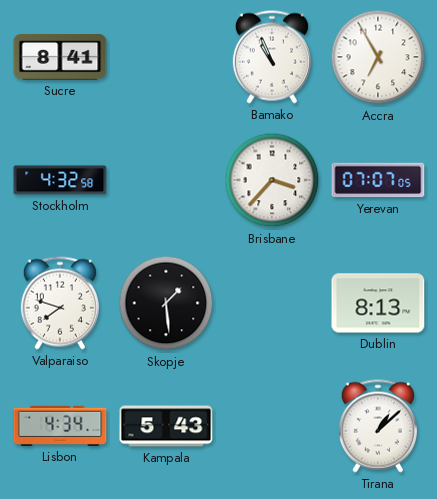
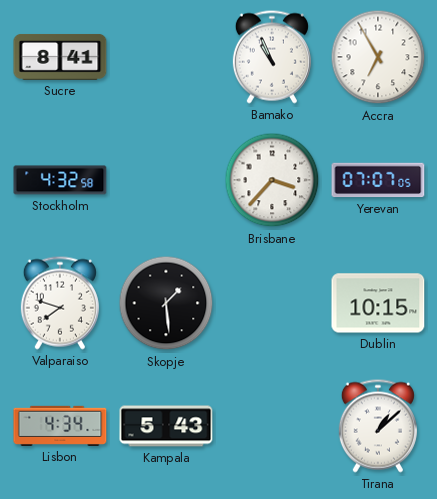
Dublin: 8:13 -> 10:15 (378, 303)
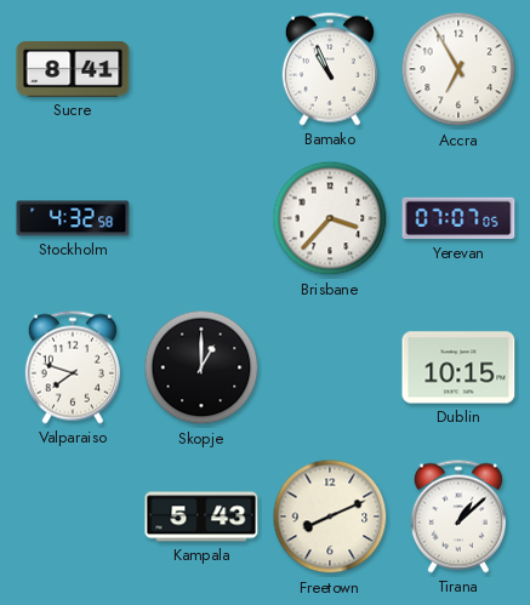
Skopje: 1:29 -> 1:00 (201, 367)
Lisbon: 4:34 -> none (60, 426)
Freetown: none -> 8:11 (330, 516)
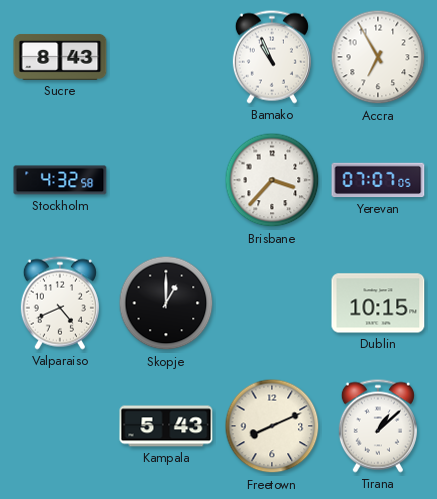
Sucre: 8:41 -> 8:43 (60, 57)
Valparaiso: 7:48 -> 4:41 (60, 303)
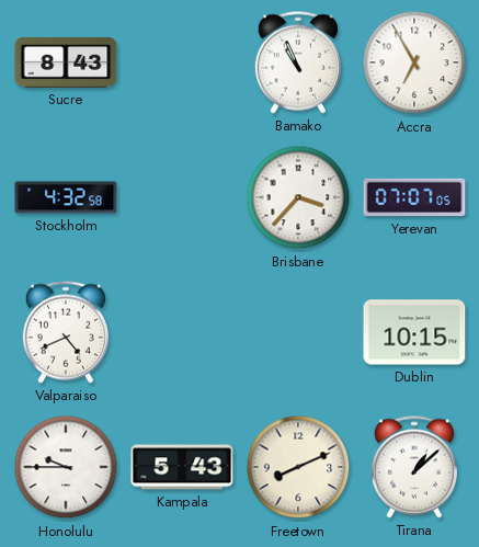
Skopje: 1:00 -> none (166, 303)
Honolulu: none -> 9:45 (66, 467)
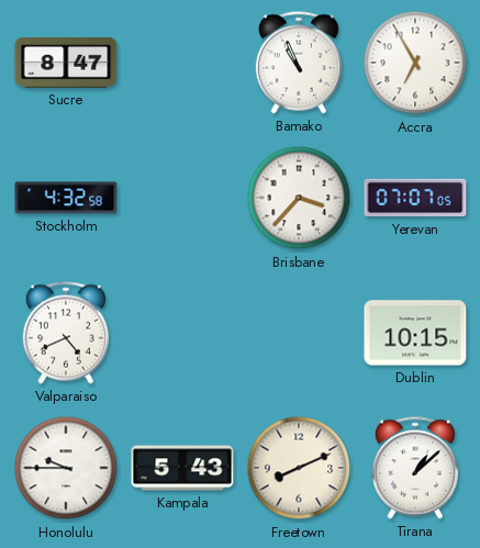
Sucre: 8:43 -> 8:47 (66, 63)
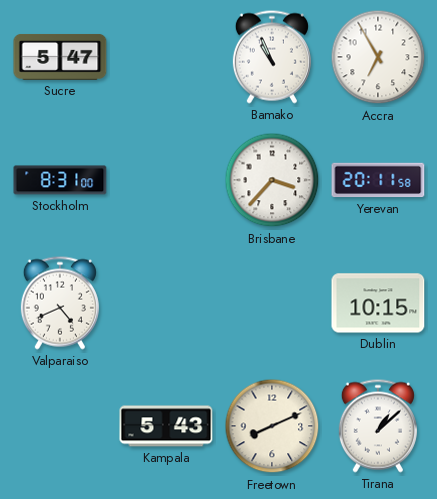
Sucre: 8:47 -> 5:47 (60, 57)
Stockholm: 4:32 -> 8:31 (60, 180)
Yerevan: 07:07 -> 20:11 (378, 180)
Honolulu: 9:45 -> none (66, 468)
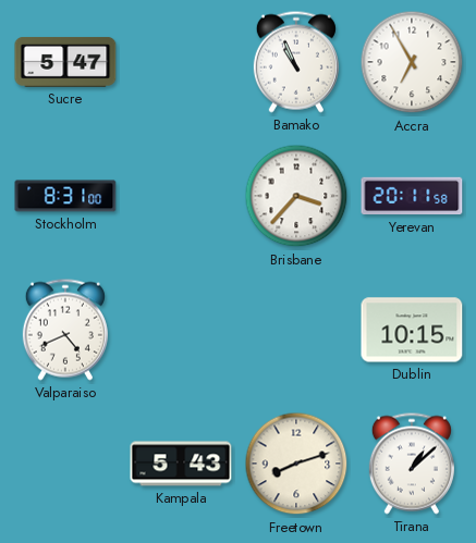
Freetown: 8:11 -> 8:12 (296, 464)
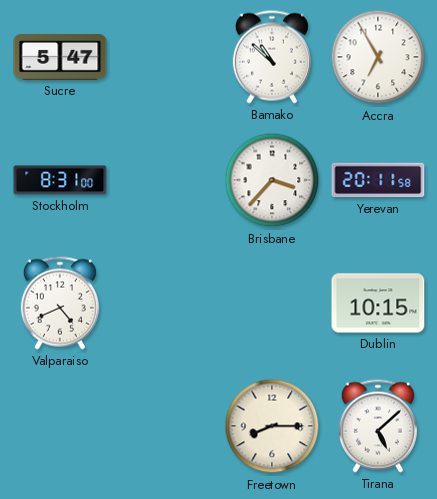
Bamako: 10:56 -> 10:52 (272, 57)
Kampala: 5:43 -> none (181, 464)
Freetown: 8:12 -> 8:15 (272, 426)
Tirana: 1:08 -> 5:08 (378, 426)
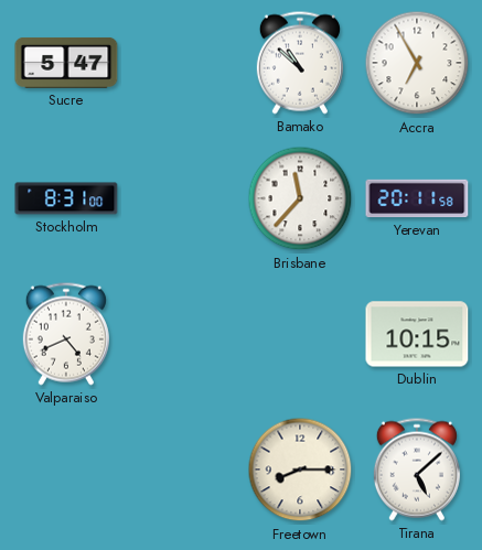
Brisbane: 3:37 -> 11:37 (300, 198)
